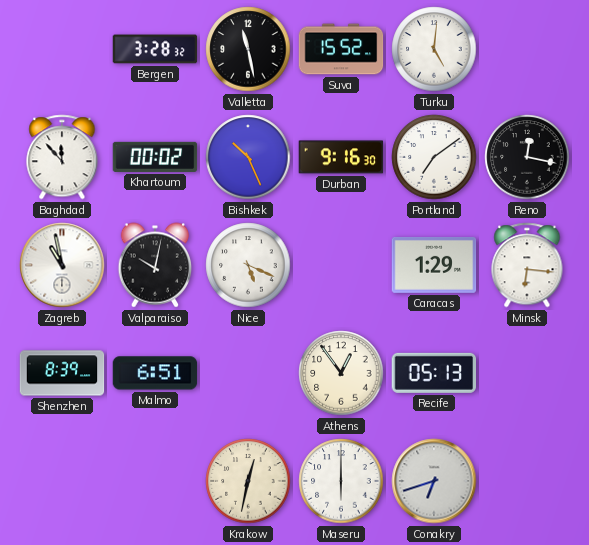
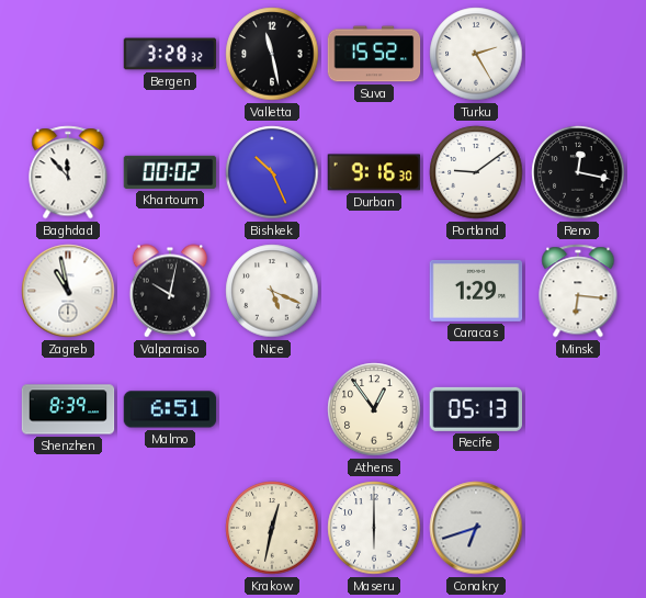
Turku: 5:01 -> 2:25 (476, 54)
Portland: 7:09 -> 9:09 (476, 172)
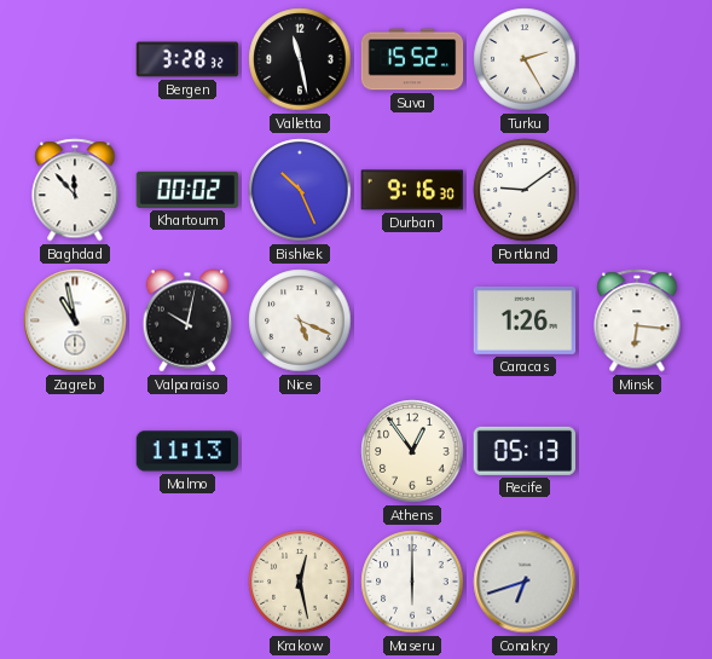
Reno: 12:17 -> none (578, 172)
Caracas: 1:29 -> 1:26 (525, 320)
Shenzhen: 8:39 -> none (68, 409)
Malmo: 6:51 -> 11:13 (187, 451)
Krakow: 12:32 -> 12:28 (300, 582)
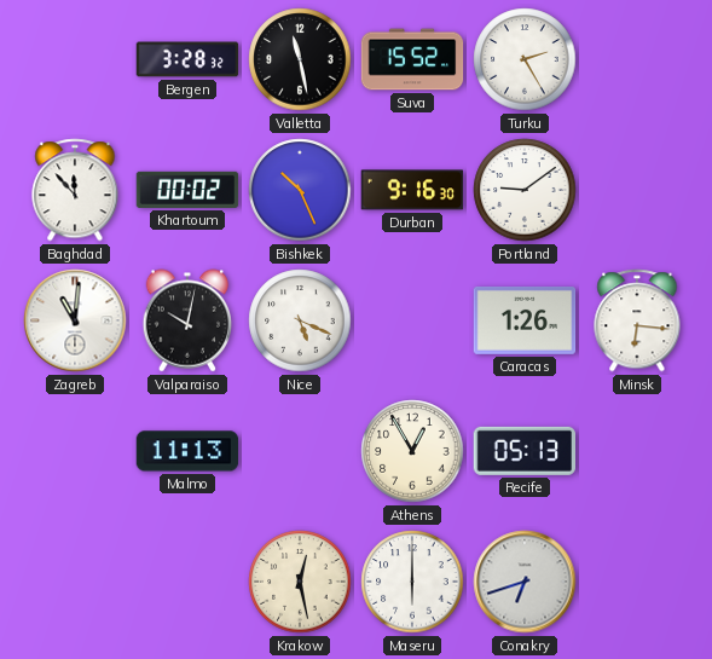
Zagreb: 10:58 -> 11:01 (75, 320)
Athens: 12:54 -> 12:55 (412, 451)
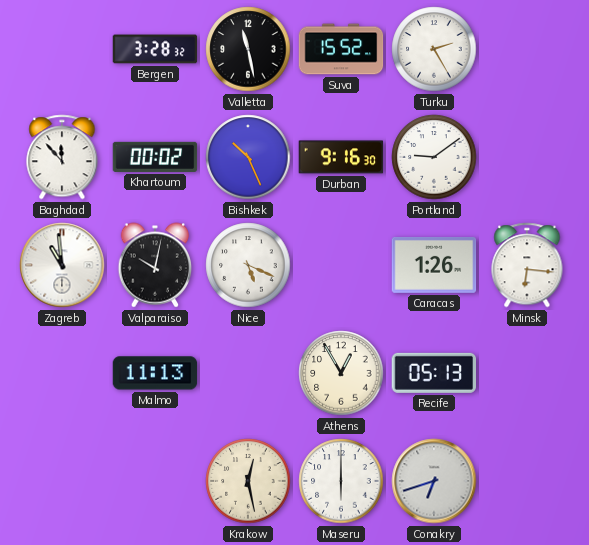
Zagreb: 11:01 -> 10:59 (62, 265)
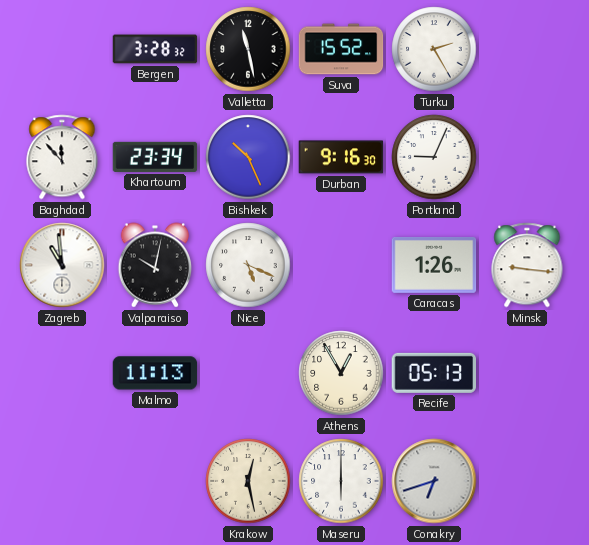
Khartoum: 00:02 -> 23:34 (155, 157)
Portland: 9:09 -> 9:04 (434, 157)
Minsk: 6:16 -> 9:16 (527, 265)
